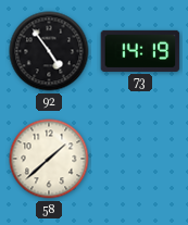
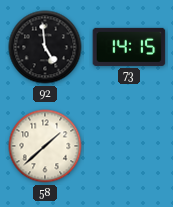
92: 4:54 -> 4:59 (45, 47)
73: 14:19 -> 14:15 (129, 47)
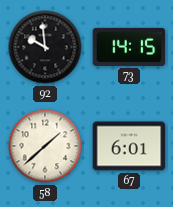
92: 4:59 -> 9:59 (45, 47)
67: none -> 6:01 (129, 146)
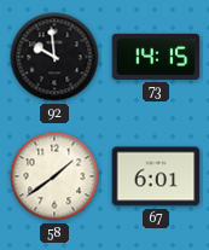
58: 1:38 -> 1:39 (54, 176)
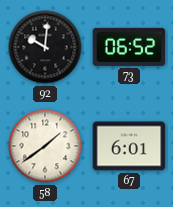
92: 9:59 -> 10:01 (45, 47)
73: 14:15 -> 06:52 (129, 47)
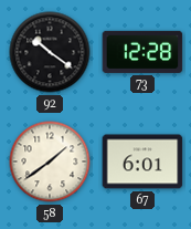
92: 10:01 -> 10:21 (50, 52)
73: 06:52 -> 12:28 (142, 52)
